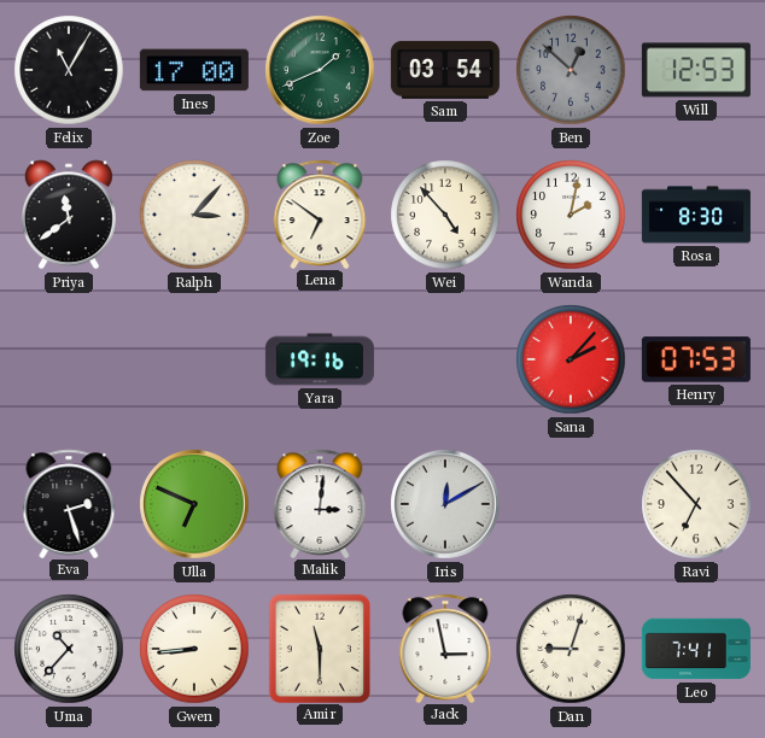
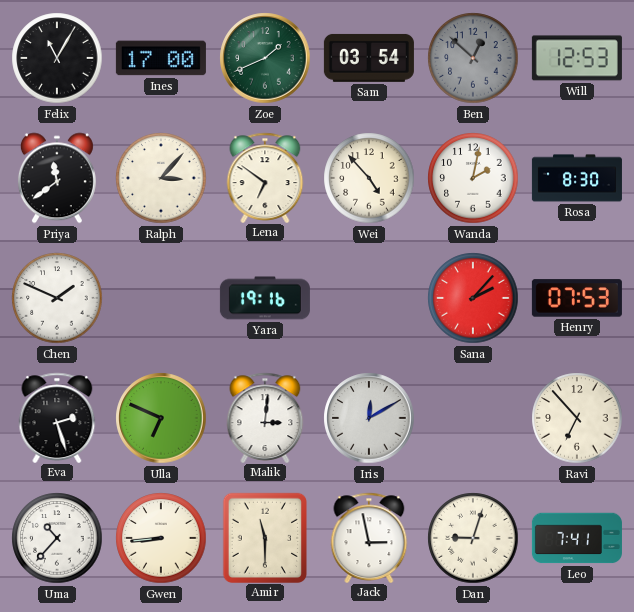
Chen: none -> 1:49 (57, 298)
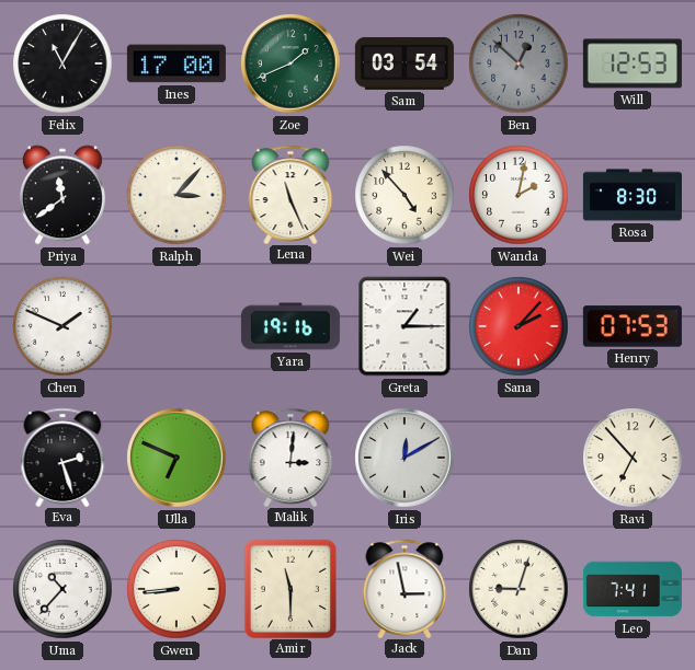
Lena: 6:51 -> 11:26 (290, 194)
Greta: none -> 1:15 (405, 326)
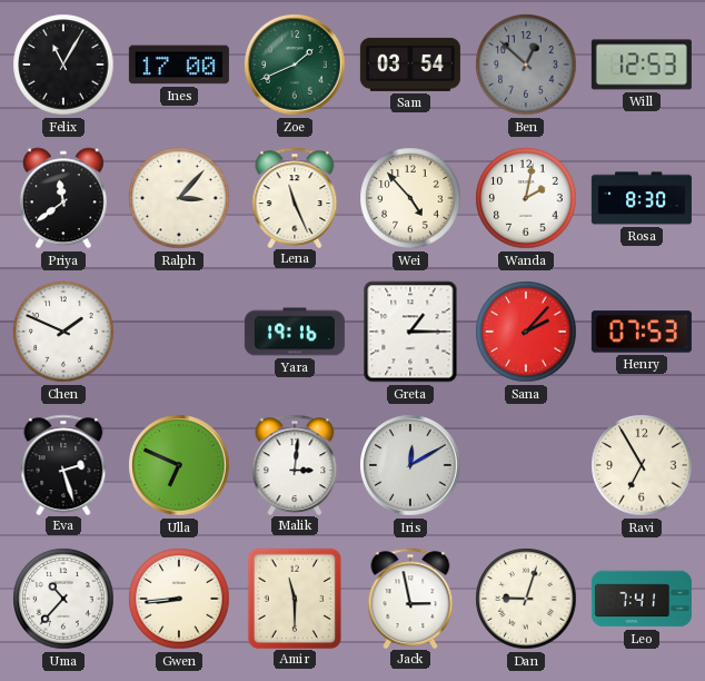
Ravi: 6:53 -> 6:55 (642, 465)
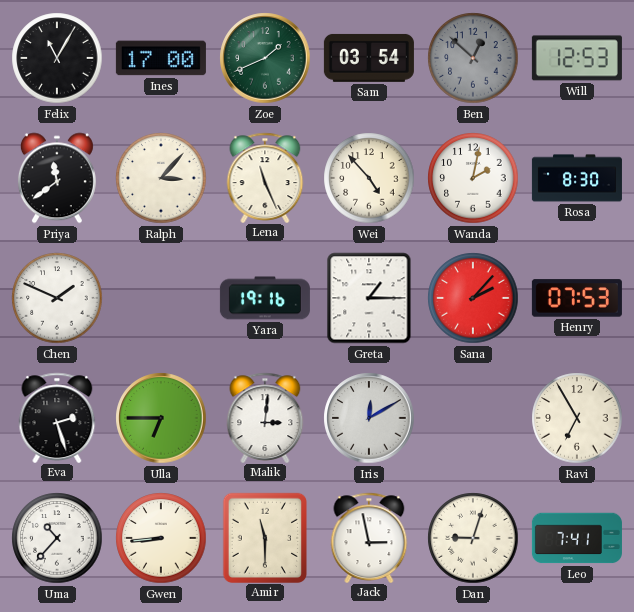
Ulla: 6:49 -> 6:45 (161, 418)
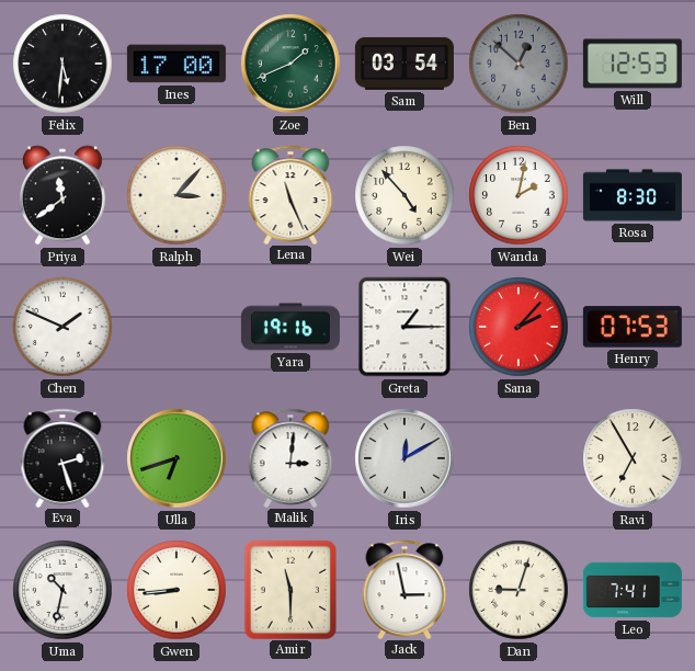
Felix: 11:05 -> 5:31 (62, 64)
Ulla: 6:45 -> 6:42 (176, 458)
Uma: 10:37 -> 10:32 (62, 590)
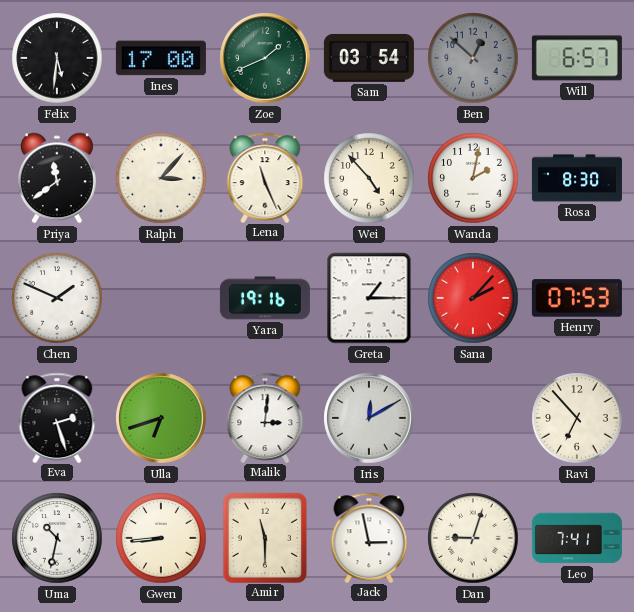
Will: 12:53 -> 6:57 (577, 58)
Ravi: 6:55 -> 6:53 (577, 418)
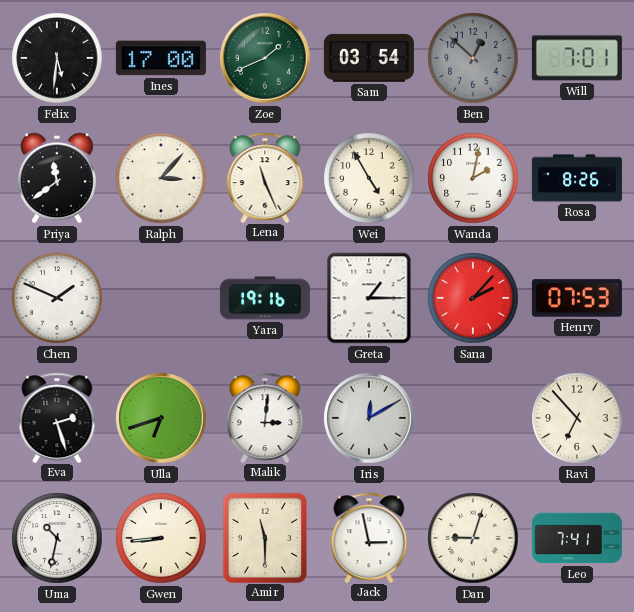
Will: 6:57 -> 7:01 (577, 58)
Wei: 4:53 -> 4:55 (369, 178)
Rosa: 8:30 -> 8:26 (577, 178)
